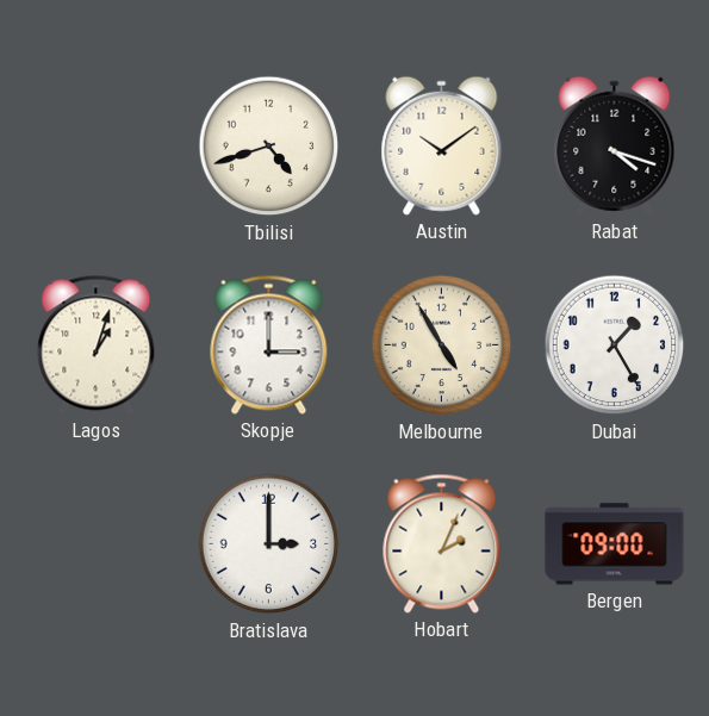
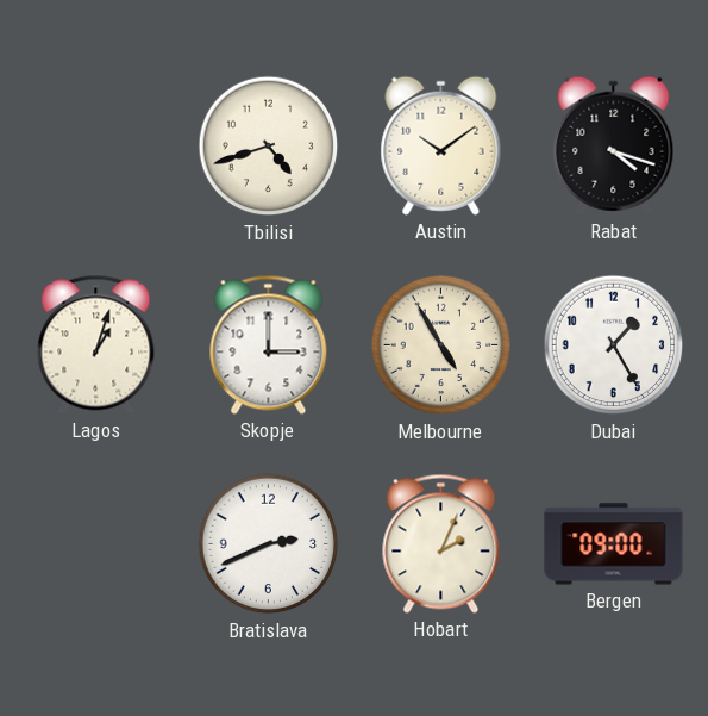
Bratislava: 3:00 -> 2:41 (269, 544)
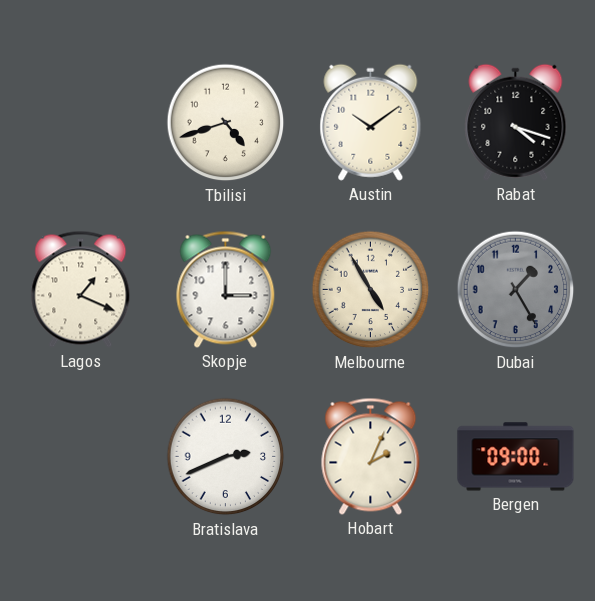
Lagos: 1:03 -> 1:19 (81, 289)
Dubai dial: white -> grey (516, 290)
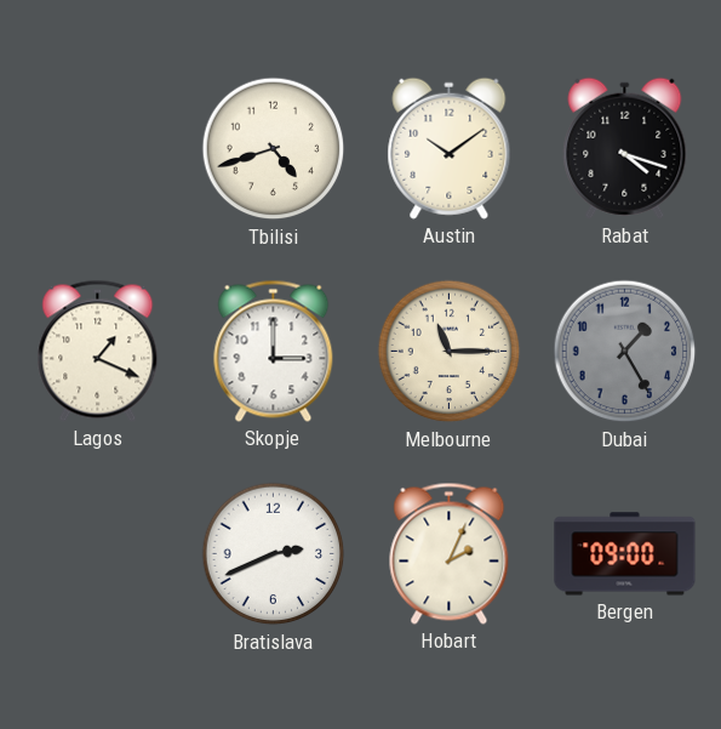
Melbourne: 4:55 -> 11:15 (450, 352)
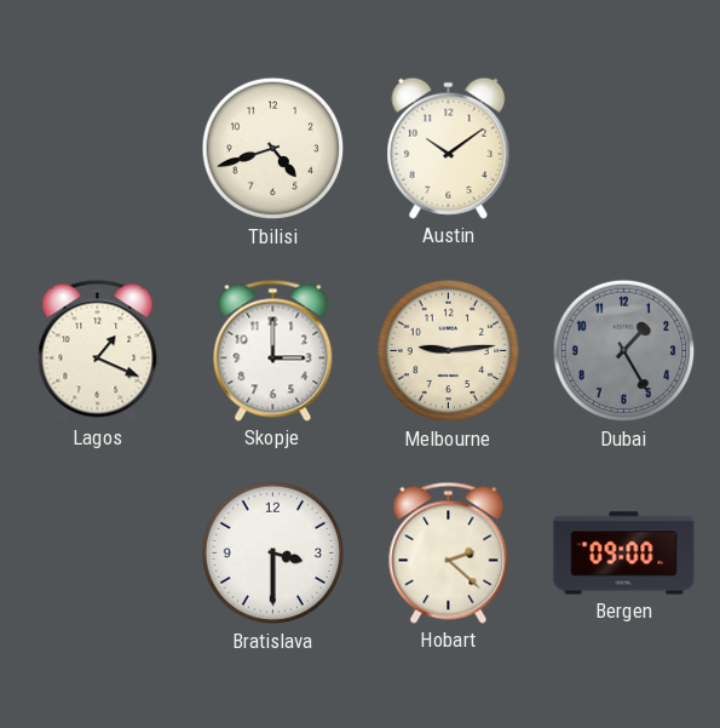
Rabat: 4:18 -> none (625, 148)
Melbourne: 11:15 -> 9:14 (449, 351)
Bratislava: 2:41 -> 3:30 (273, 554)
Hobart: 2:04 -> 2:22 (449, 552)
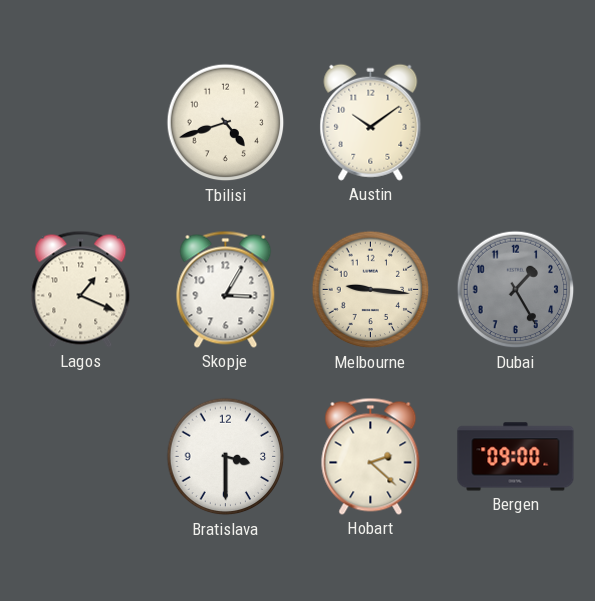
Skopje: 3:00 -> 3:05 (226, 289)
Melbourne: 9:14 -> 9:16 (371, 290)
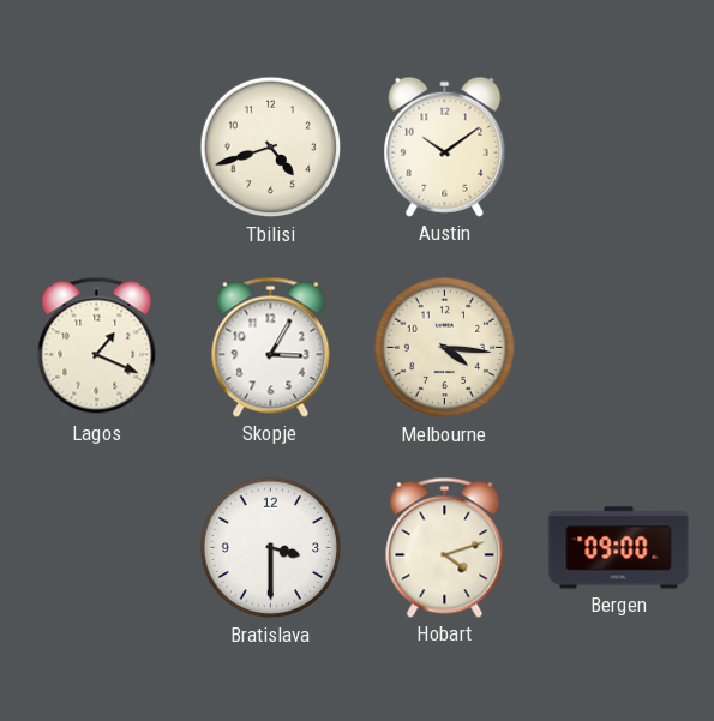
Melbourne: 9:16 -> 4:16 (445, 348)
Dubai: 1:25 -> none (516, 290)
Hobart: 2:22 -> 4:12 (445, 547)
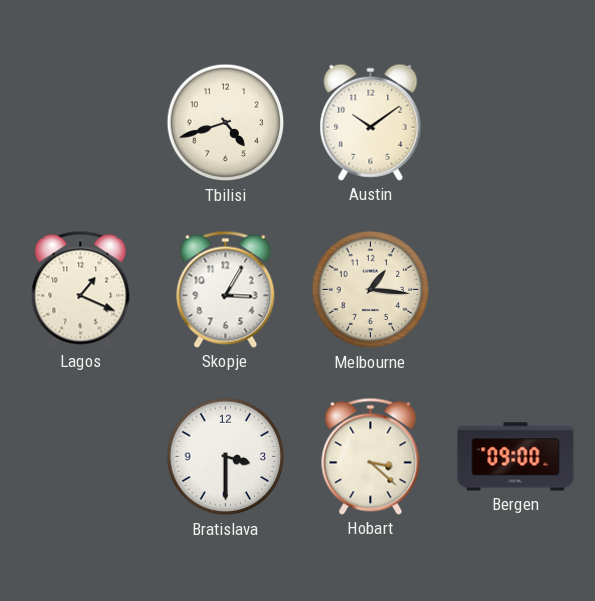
Melbourne: 4:16 -> 1:16 (371, 290)
Hobart: 4:12 -> 3:22 (371, 456)
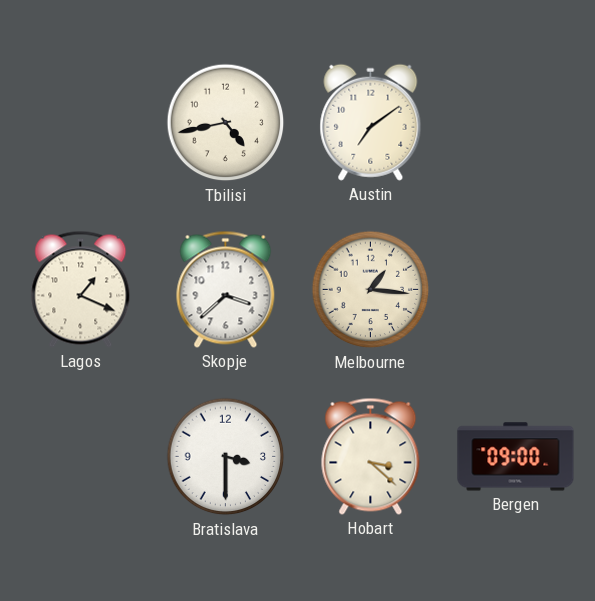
Tbilisi: 4:42 -> 4:43 (226, 123)
Austin: 10:09 -> 7:09 (371, 122)
Skopje: 3:05 -> 3:38 (226, 289)
